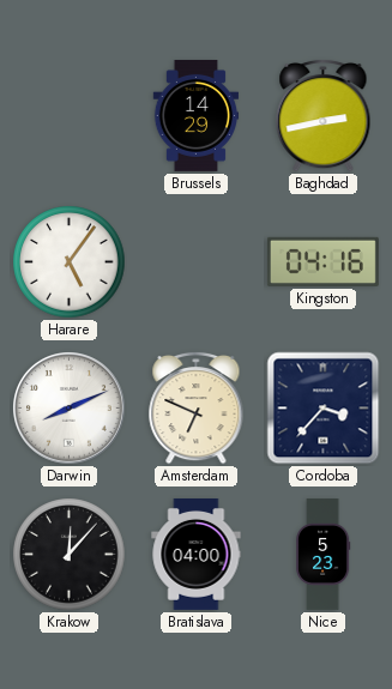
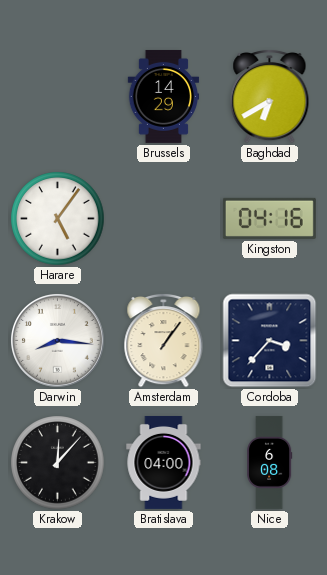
Baghdad: 2:43 -> 6:40 (270, 96)
Darwin: 8:11 -> 8:16 (58, 341)
Amsterdam: 6:49 -> 1:06 (164, 340)
Nice: 5:23 -> 6:08 (269, 462)
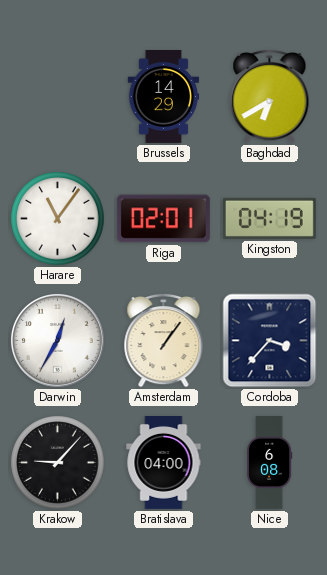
Harare: 5:06 -> 11:06 (58, 219)
Riga: none -> 02:01 (163, 219)
Kingston: 04:16 -> 04:19 (269, 218)
Darwin: 8:16 -> 12:35 (58, 341)
Krakow: 12:07 -> 9:07 (58, 463)
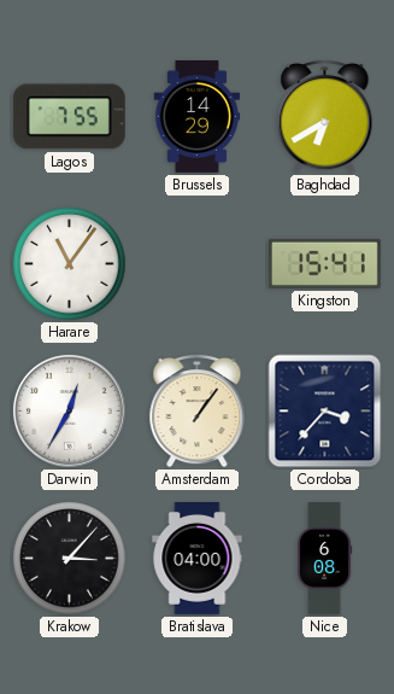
Lagos: none -> 7:55 (69, 117)
Riga: 02:01 -> none (163, 219)
Kingston: 04:19 -> 15:41 (324, 263)
Krakow: 9:07 -> 3:07 (70, 559)
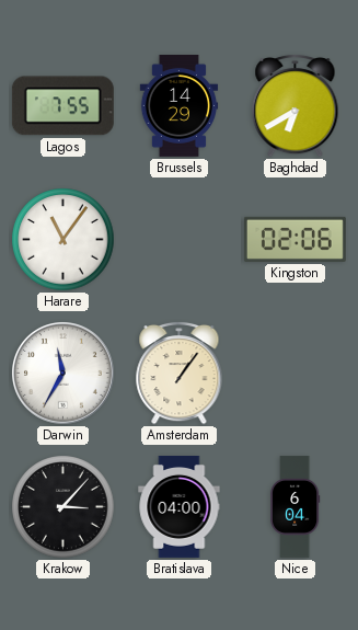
Kingston: 15:41 -> 02:06 (295, 239)
Darwin: 12:35 -> 11:35 (63, 374)
Cordoba: 3:37 -> none (325, 412)
Nice: 6:08 -> 6:04 (295, 506)
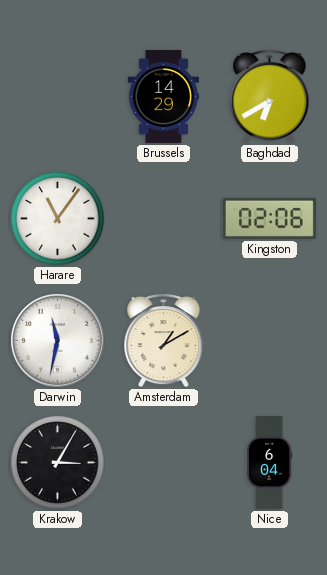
Lagos: 7:55 -> none (62, 106)
Darwin: 11:35 -> 11:32 (58, 341)
Amsterdam: 1:06 -> 1:10 (164, 340)
Krakow: 3:07 -> 3:05 (58, 463)
Bratislava: 04:00 -> none (180, 506)
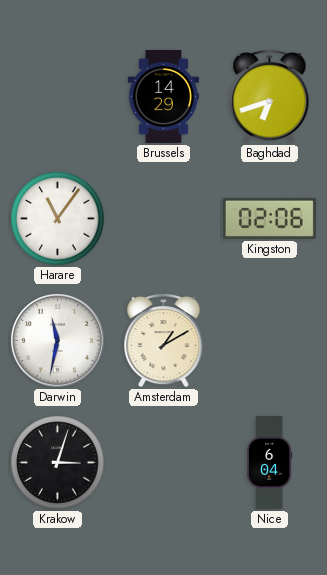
Baghdad: 6:40 -> 6:42 (270, 96)
Krakow: 3:05 -> 3:03 (58, 463)
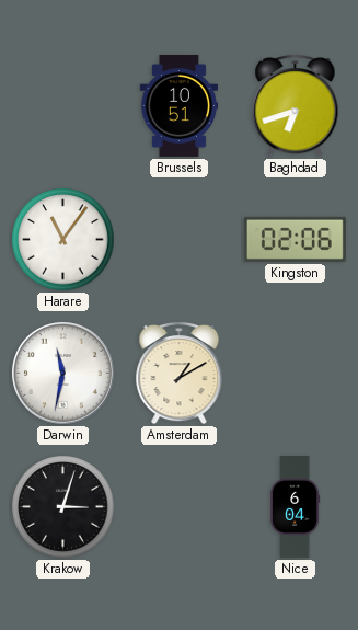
Brussels: 14:29 -> 10:51 (180, 105)
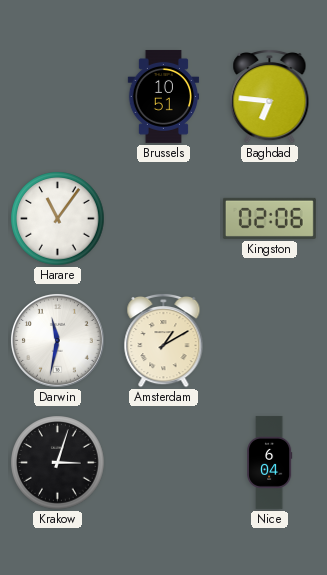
Baghdad: 6:42 -> 6:46 (270, 96)
